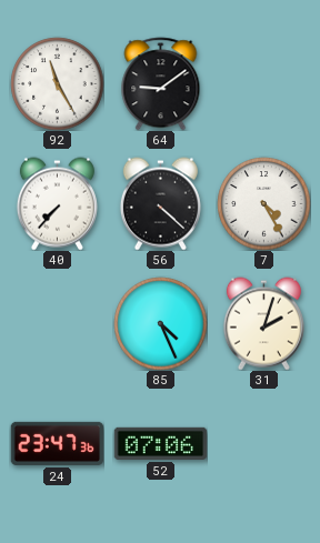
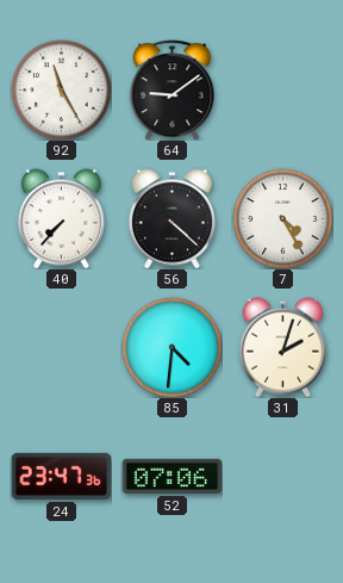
85: 4:26 -> 4:31 (171, 347)
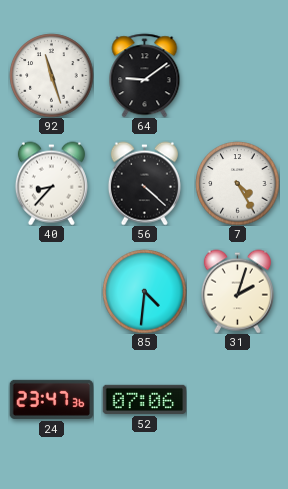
92: 11:25 -> 11:27 (51, 75)
40: 7:37 -> 8:37 (51, 183)
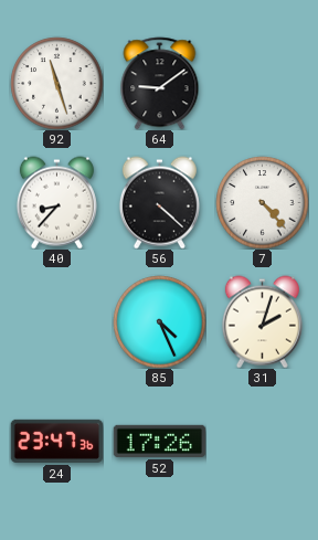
7: 4:25 -> 4:23 (262, 202)
85: 4:31 -> 4:26 (159, 321)
52: 07:06 -> 17:26 (159, 441)
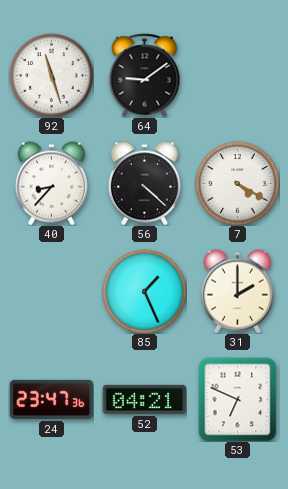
7: 4:23 -> 4:20 (237, 183)
85: 4:26 -> 1:26 (144, 291)
31: 2:03 -> 2:00 (237, 291)
52: 17:26 -> 04:21 (144, 399)
53: none -> 6:49 (238, 399)
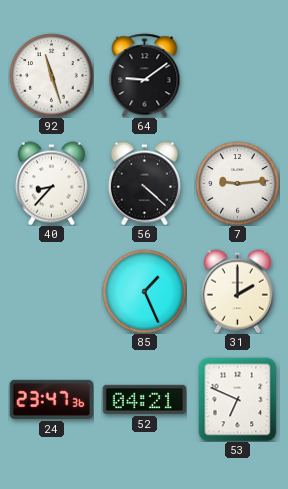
7: 4:20 -> 9:14 (237, 183)
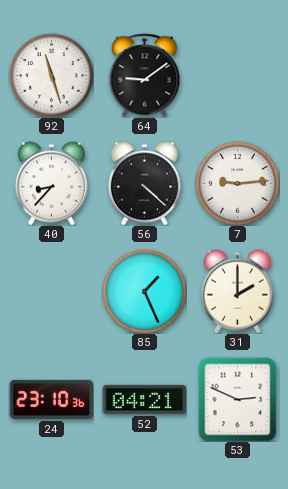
24: 23:47 -> 23:10 (51, 399)
53: 6:49 -> 2:49 (238, 399)
